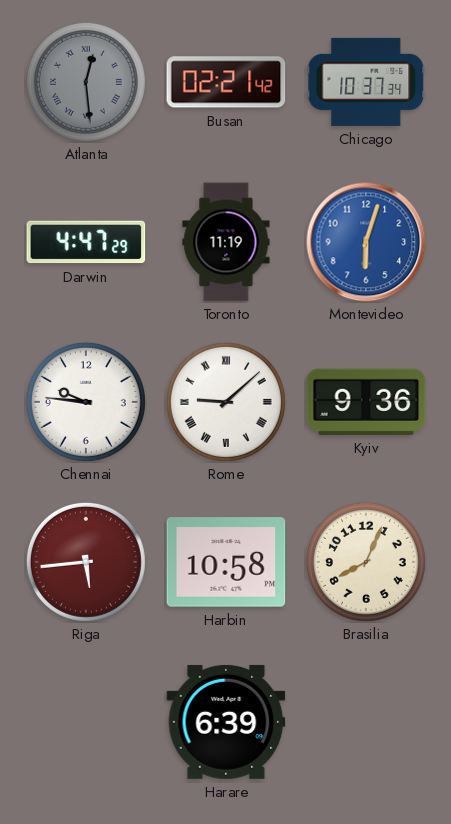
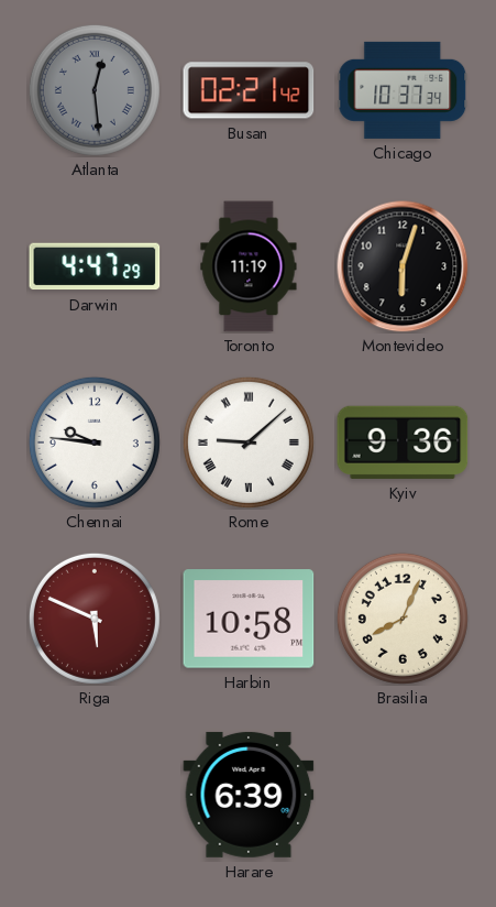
Montevideo dial: blue -> black (403, 266)
Riga: 5:44 -> 5:49 (95, 619)
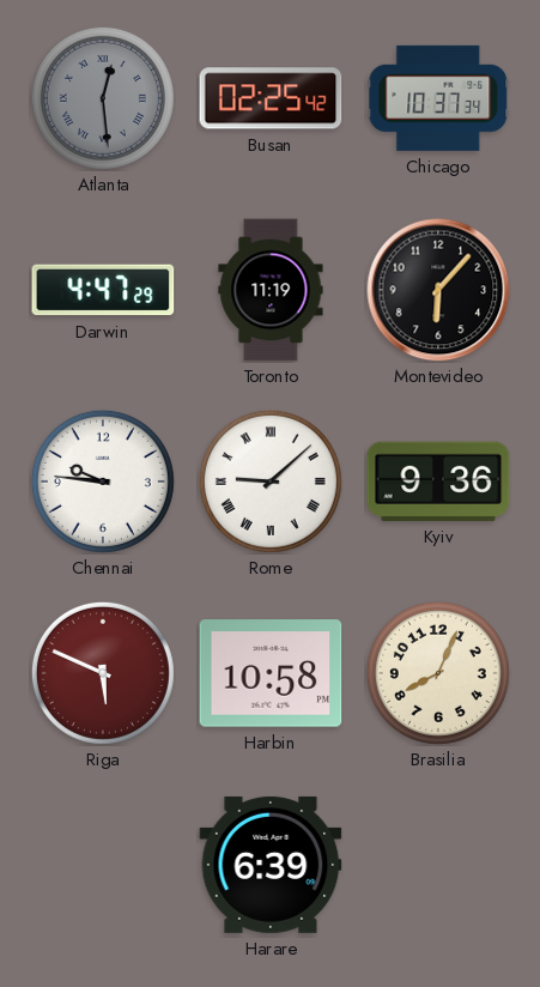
Busan: 02:21 -> 02:25 (271, 98)
Montevideo: 6:03 -> 6:07 (438, 290)
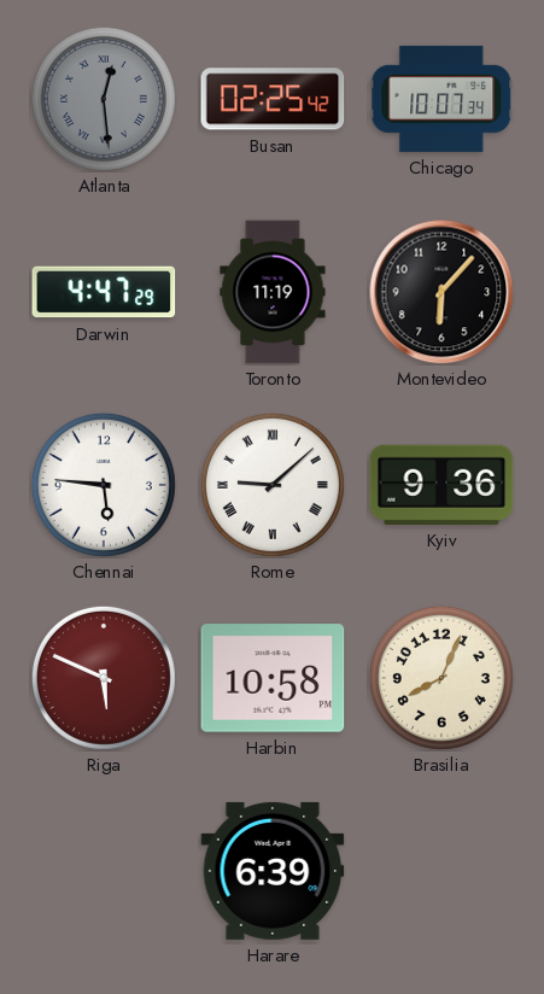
Chicago: 10:37 -> 10:07 (441, 99)
Chennai: 9:46 -> 5:46 (104, 485)
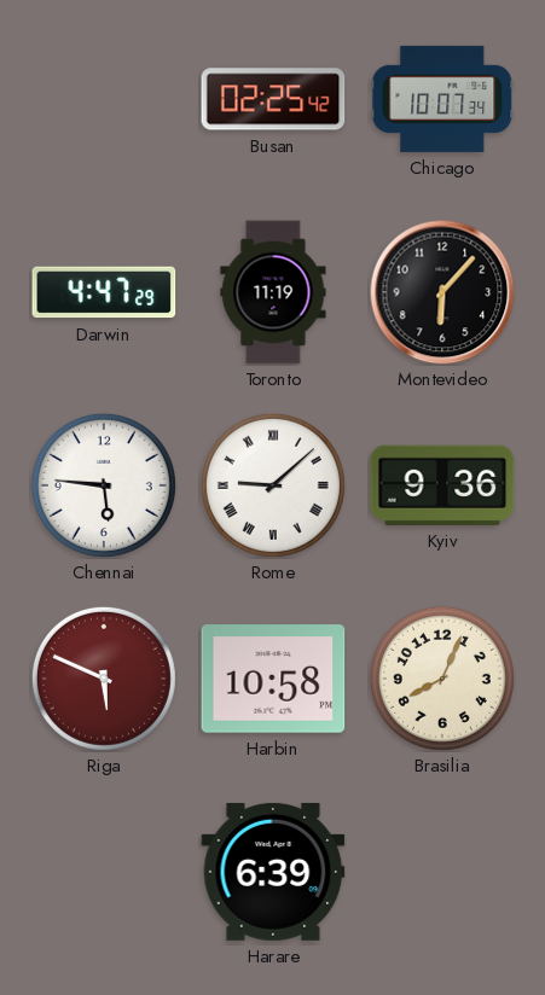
Atlanta: 12:29 -> none (104, 99)
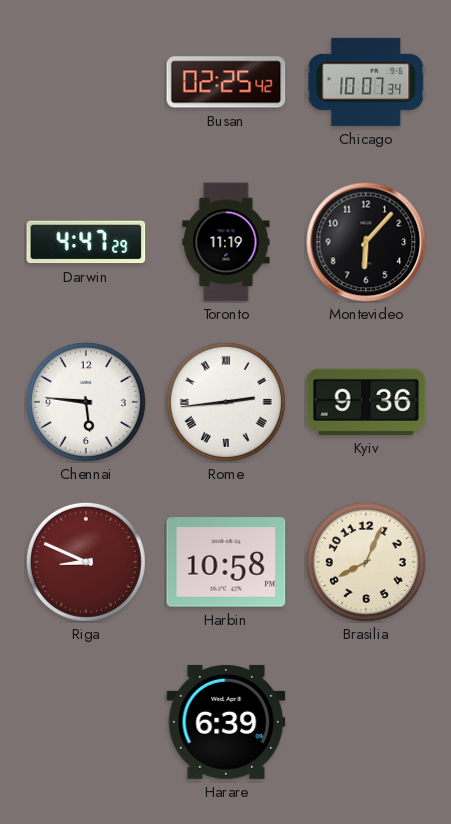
Rome: 9:08 -> 2:44 (226, 402)
Riga: 5:49 -> 8:49 (86, 562)
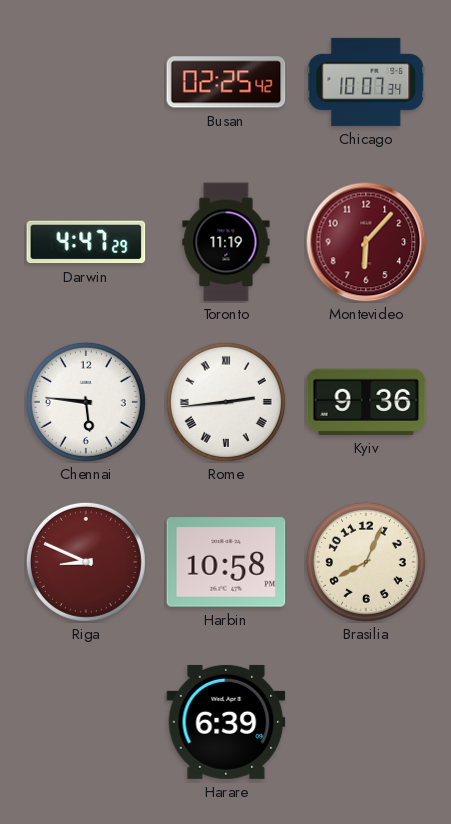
Montevideo dial: black -> burgundy (366, 242)
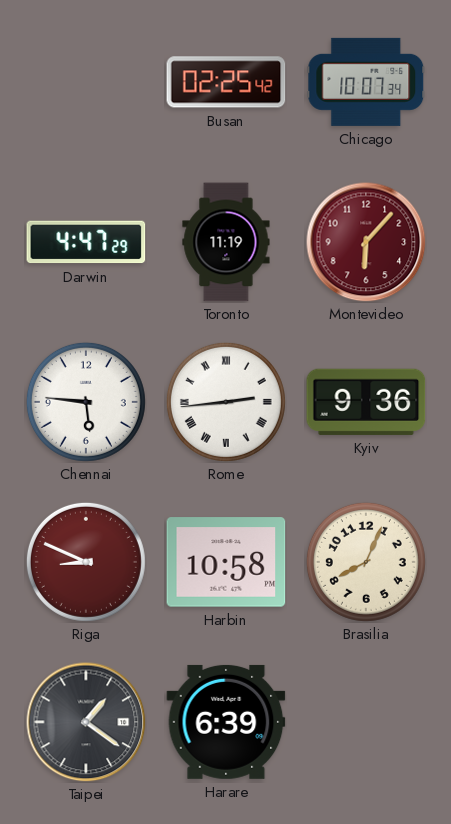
Taipei: none -> 1:21 (86, 722)
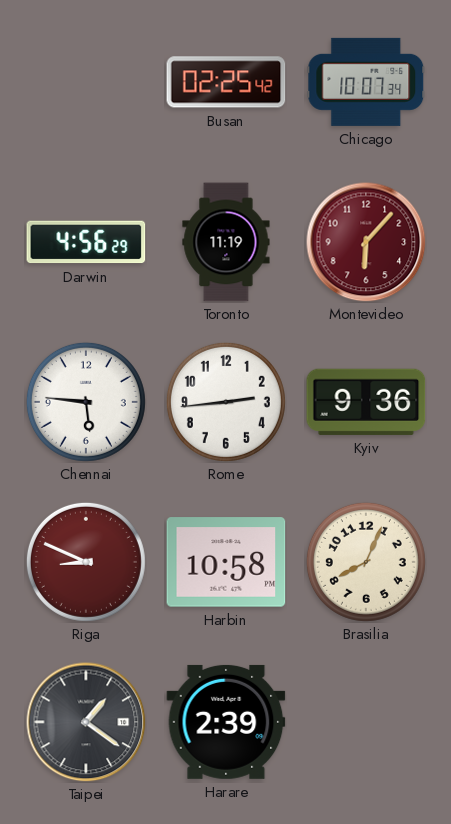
Darwin: 4:47 -> 4:56 (86, 242)
Rome numerals: Roman -> Arabic (226, 402)
Harare: 6:39 -> 2:39 (226, 722)
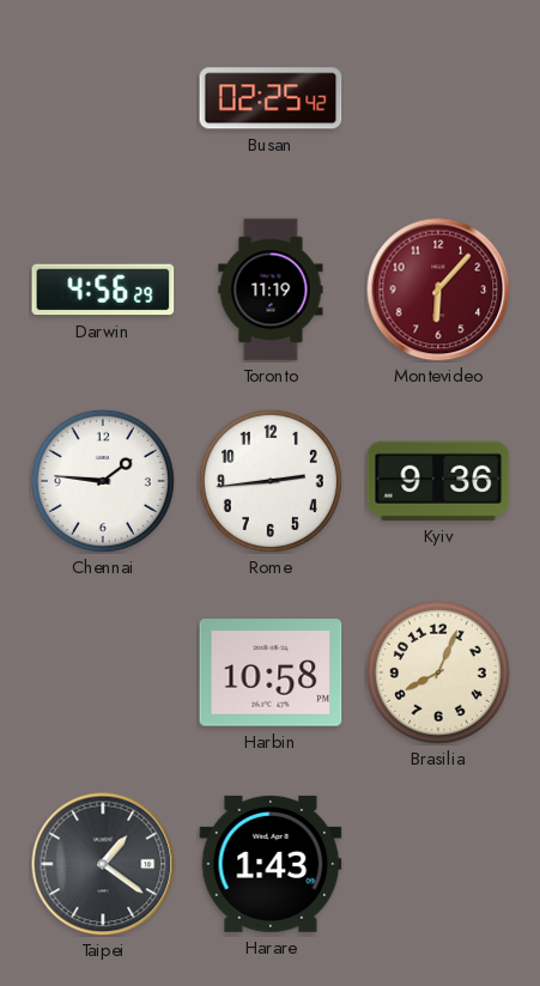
Chicago: 10:07 -> none (366, 82)
Chennai: 5:46 -> 1:46 (103, 481)
Riga: 8:49 -> none (86, 562)
Harare: 2:39 -> 1:43 (271, 864)
